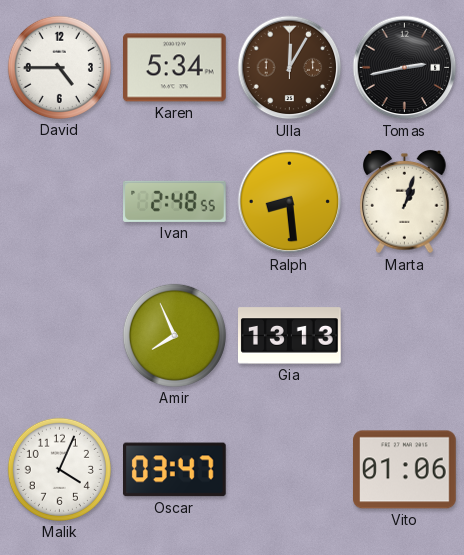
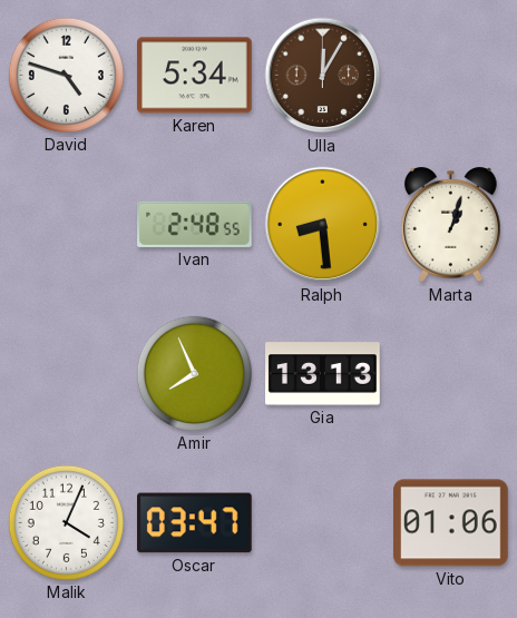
David: 4:45 -> 4:48 (66, 75)
Tomas: 2:43 -> none (405, 68)
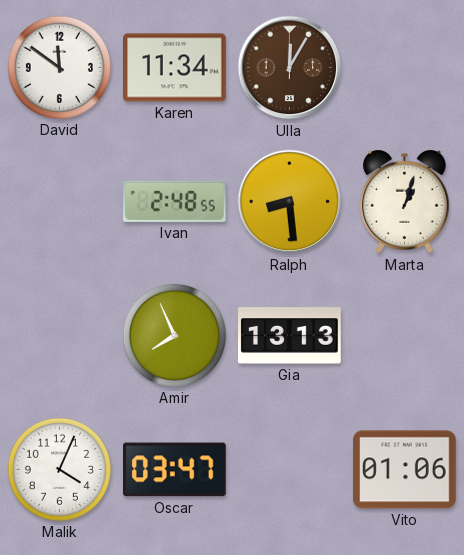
David: 4:48 -> 11:51 (59, 67)
Karen: 5:34 -> 11:34 (175, 68)
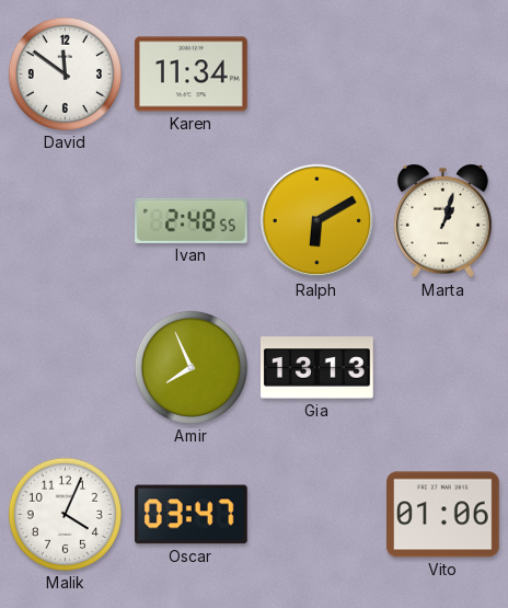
Ulla: 12:05 -> none (290, 68)
Ralph: 8:29 -> 6:10 (317, 221)
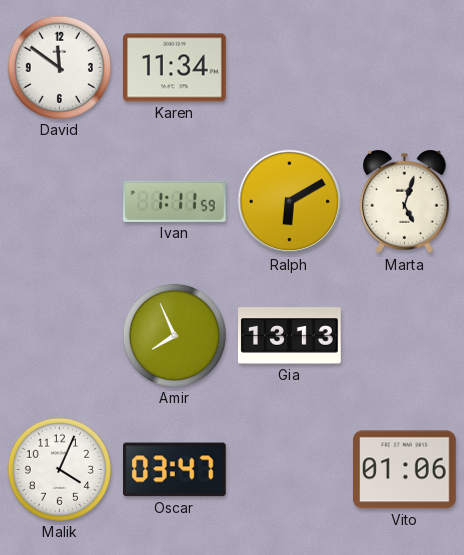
Ivan: 2:48 -> 1:11 (175, 201)
Marta: 1:03 -> 5:03 (405, 202)
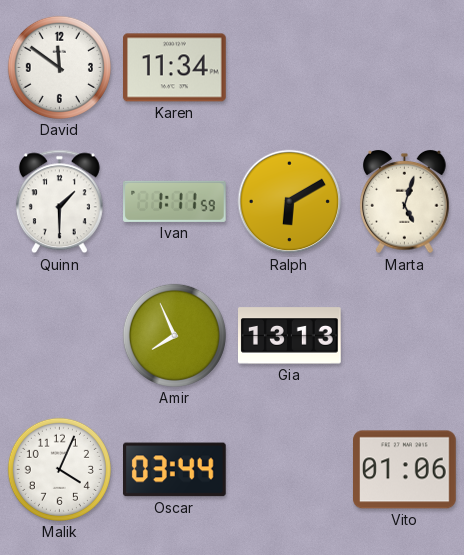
Quinn: none -> 1:30 (59, 202)
Oscar: 03:47 -> 03:44 (175, 470)
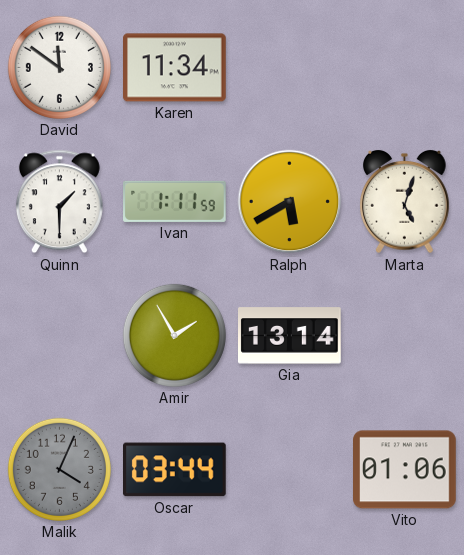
Ralph: 6:10 -> 5:40 (290, 202)
Amir: 7:56 -> 1:55 (174, 335)
Gia: 13:13 -> 13:14 (290, 336)
Malik dial: white -> grey (59, 469)
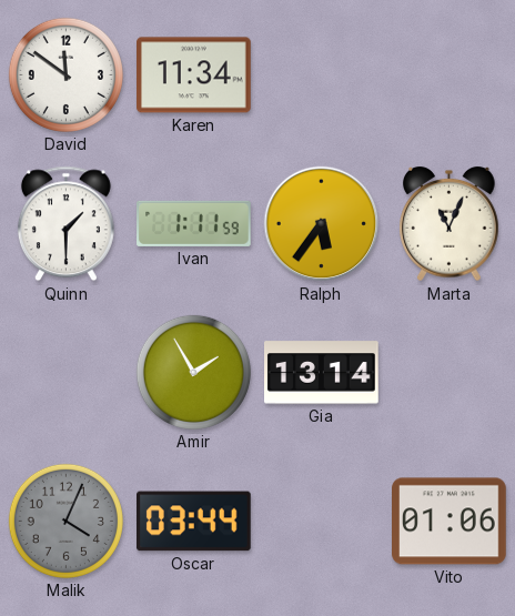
Ralph: 5:40 -> 5:36 (322, 224)
Marta: 5:03 -> 11:04 (450, 224)
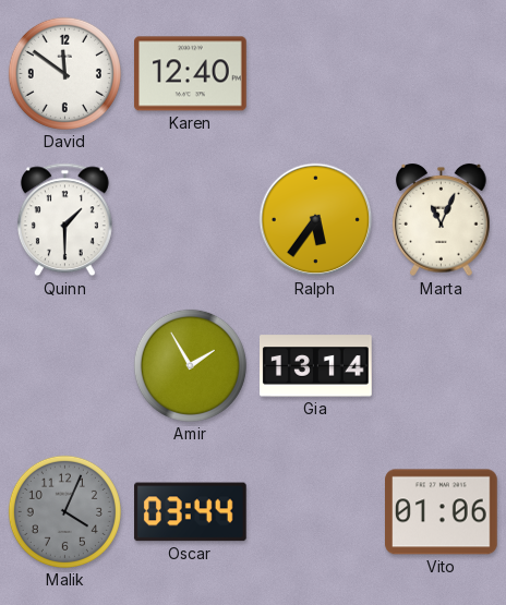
Karen: 11:34 -> 12:40 (191, 74)
Ivan: 1:11 -> none (194, 223)
